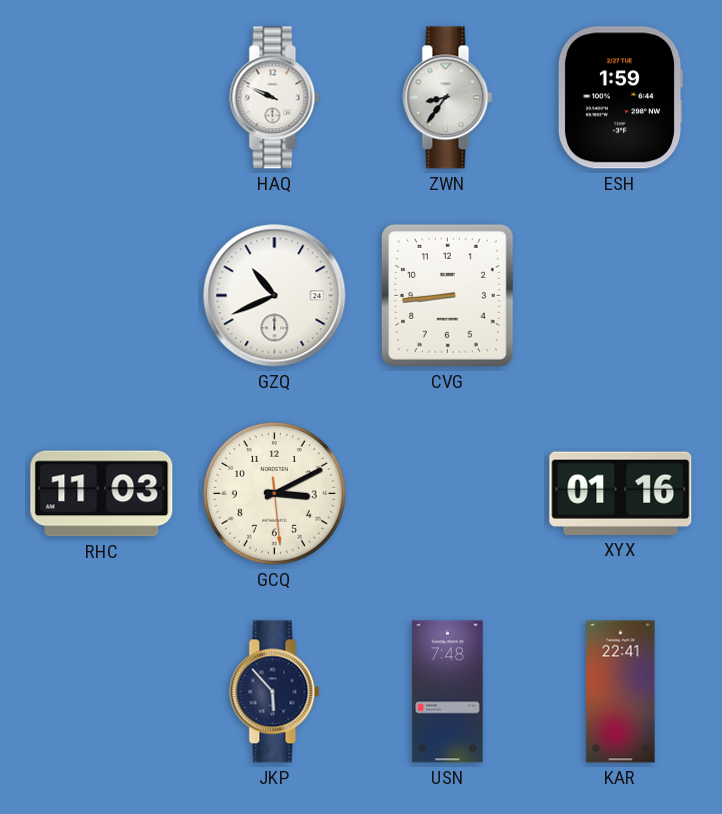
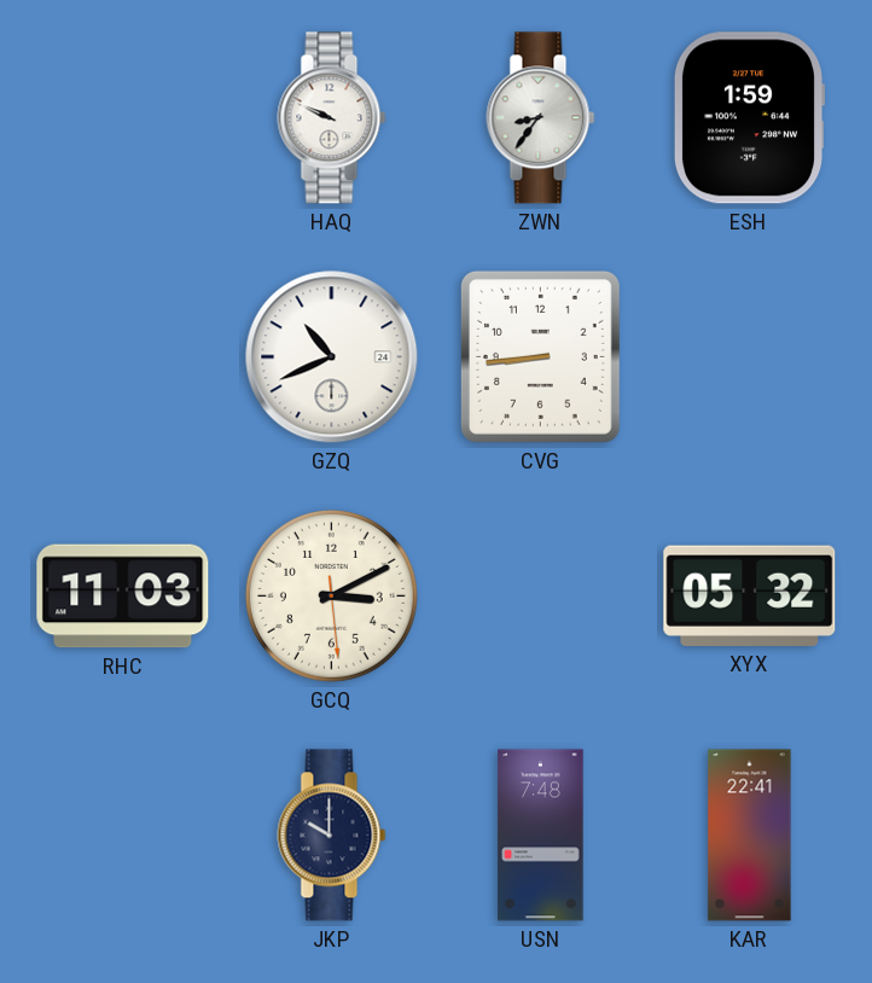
XYX: 01:16 -> 05:32 (750, 595)
JKP: 5:53 -> 10:00 (332, 836)
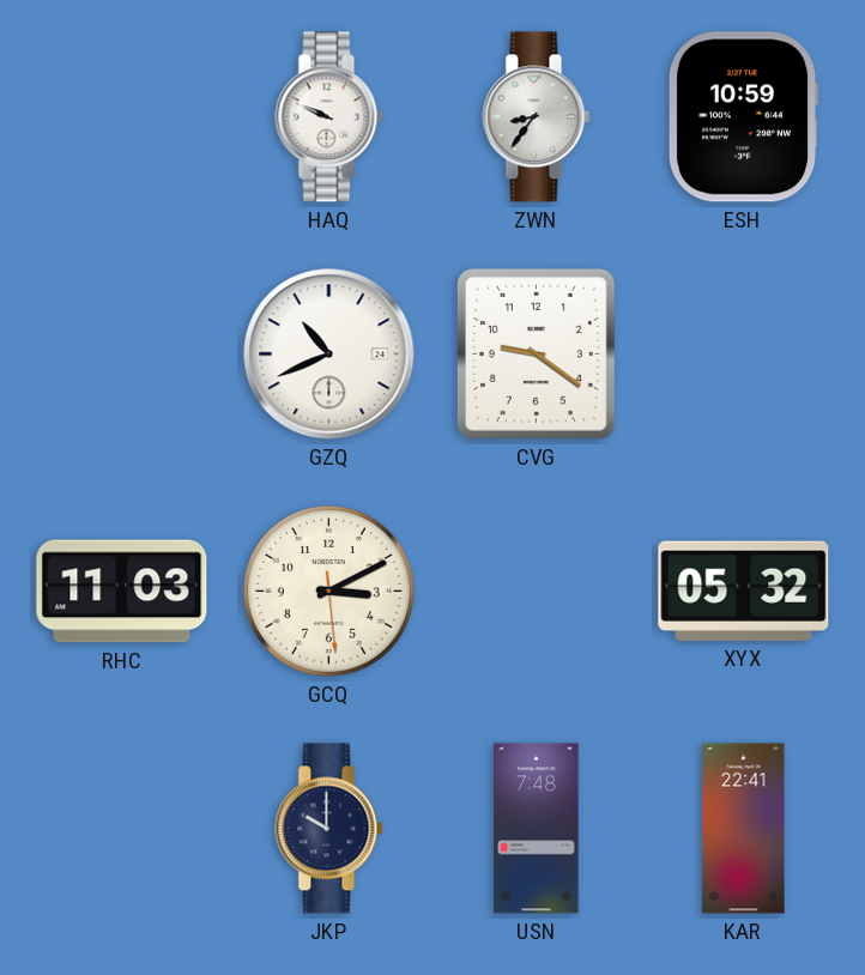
ESH: 1:59 -> 10:59 (743, 117)
CVG: 8:44 -> 9:21 (536, 353)
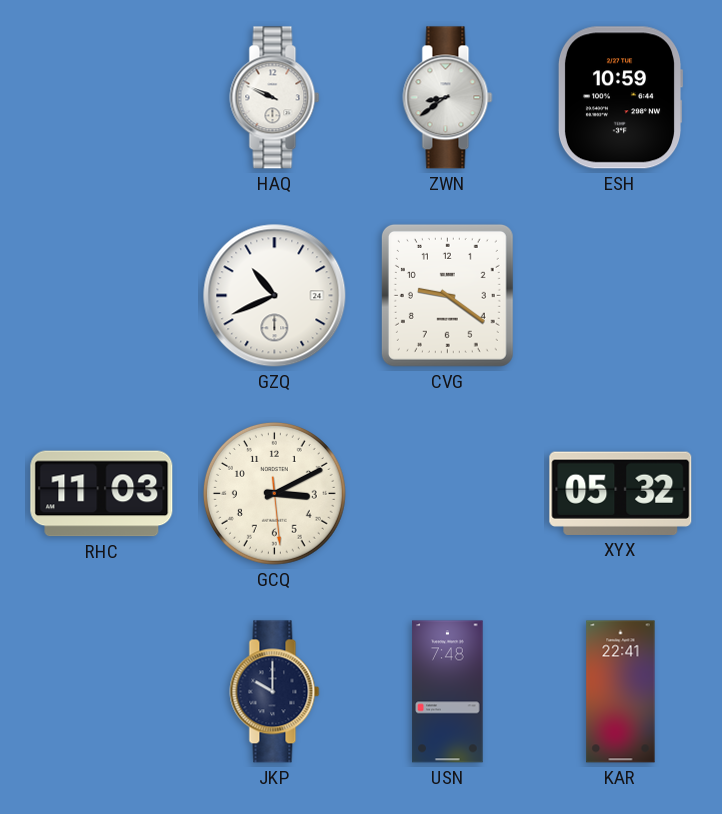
ZWN: 8:36 -> 8:39 (448, 98)
